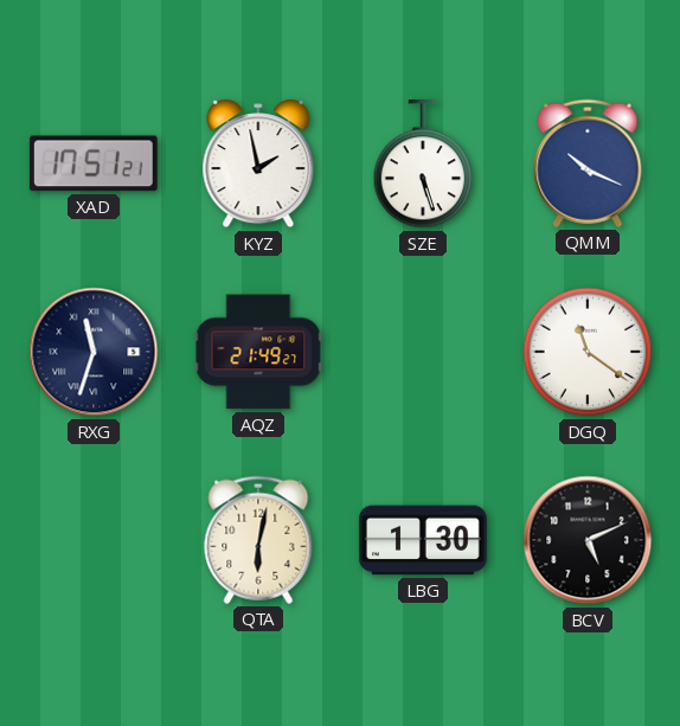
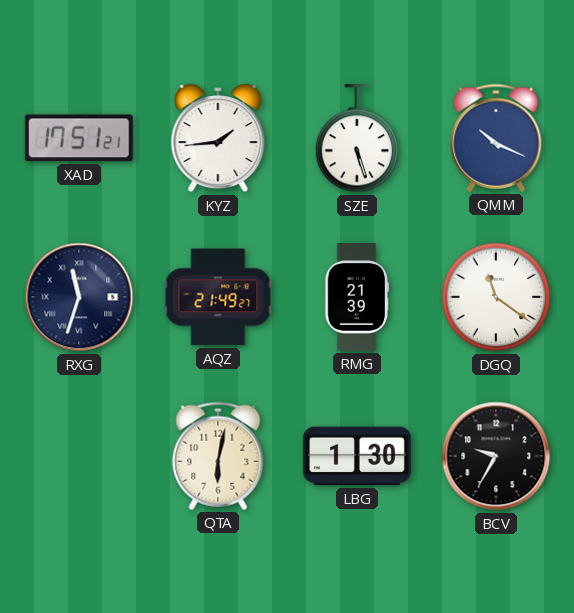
KYZ: 1:58 -> 1:44 (218, 138)
RMG: none -> 21:39 (357, 297)
BCV: 5:11 -> 9:35 (496, 456)
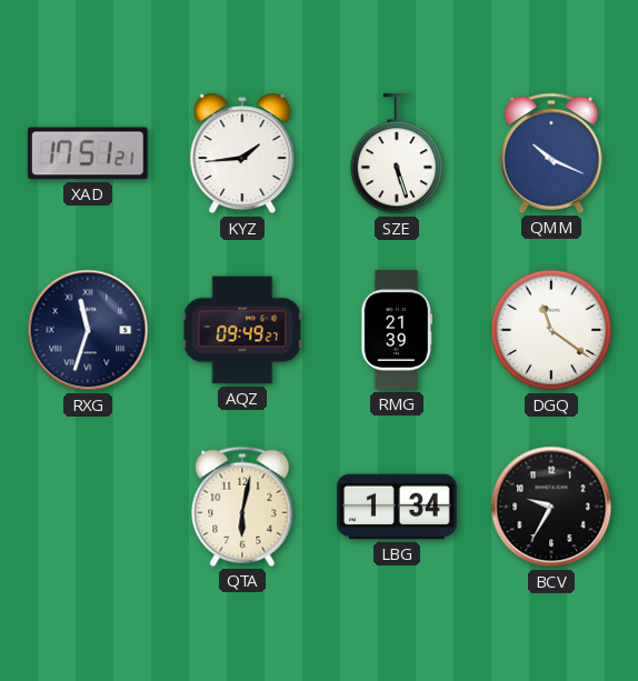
AQZ: 21:49 -> 09:49 (242, 330)
LBG: 1:30 -> 1:34 (398, 507)
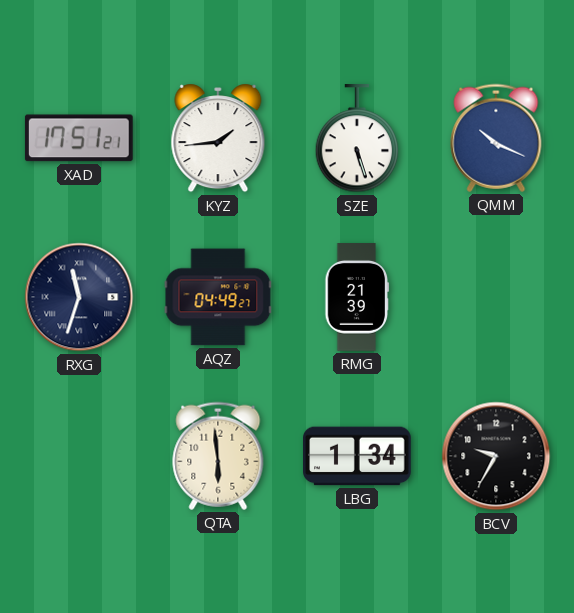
AQZ: 09:49 -> 04:49 (218, 297)
DGQ: 11:21 -> none (551, 330)
QTA: 6:02 -> 5:59 (218, 456)
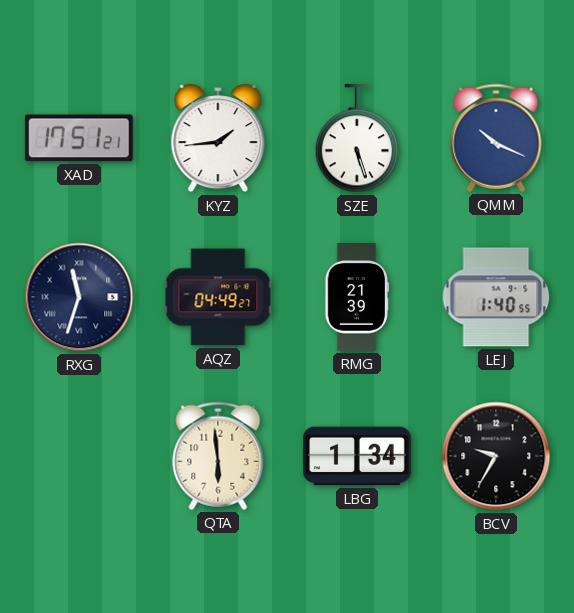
LEJ: none -> 1:40 (496, 297)
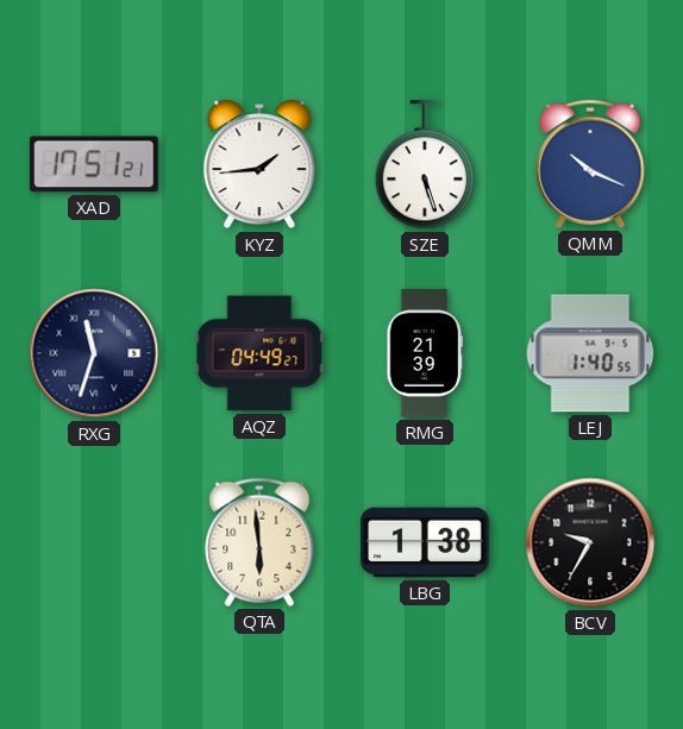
LBG: 1:34 -> 1:38 (426, 542)
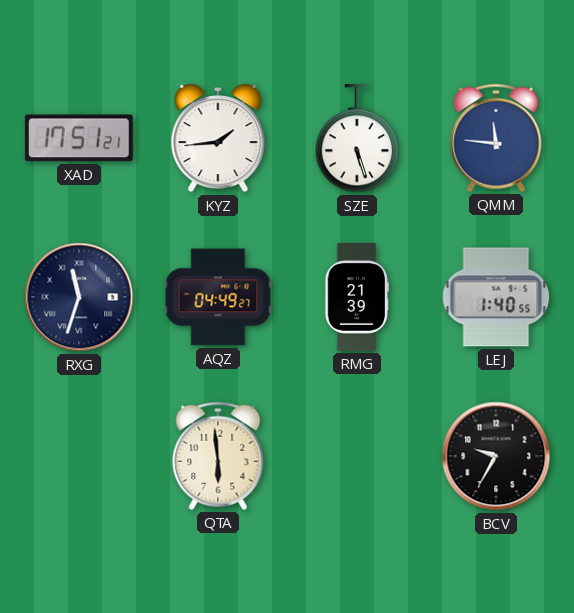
QMM: 10:19 -> 11:46 (496, 138)
LBG: 1:38 -> none (426, 542)
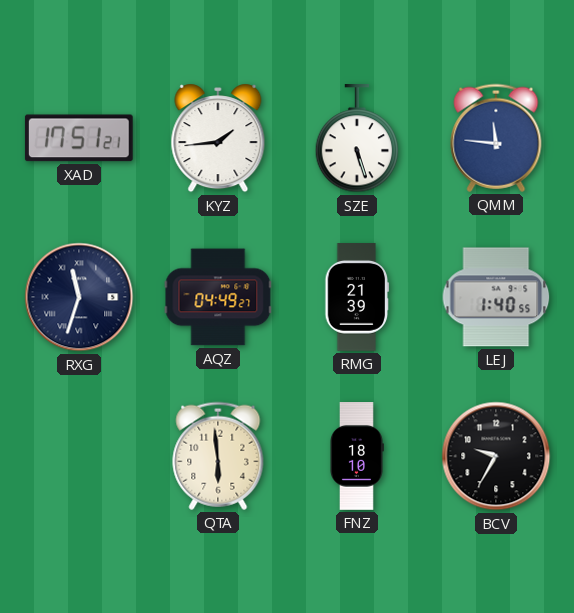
FNZ: none -> 18:10 (357, 456)
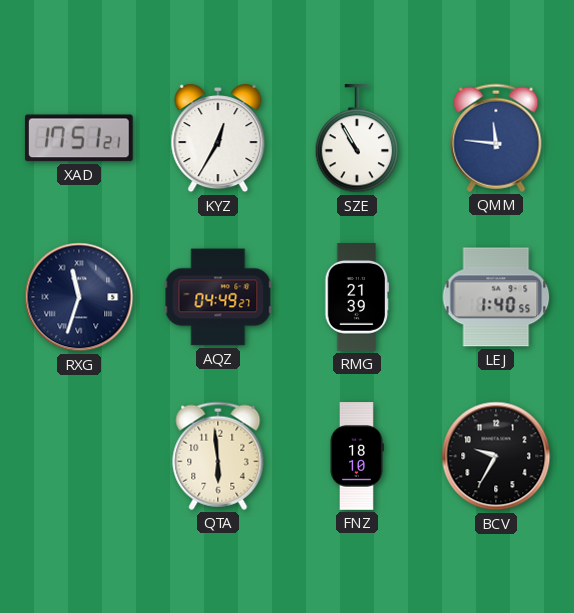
KYZ: 1:44 -> 12:35 (218, 138)
SZE: 5:27 -> 10:55 (357, 139)
